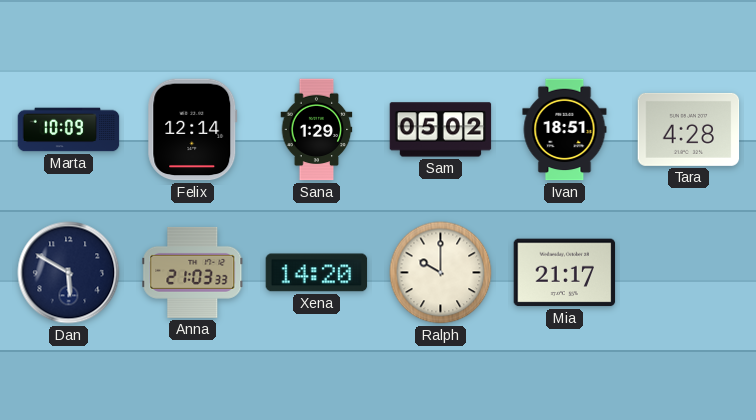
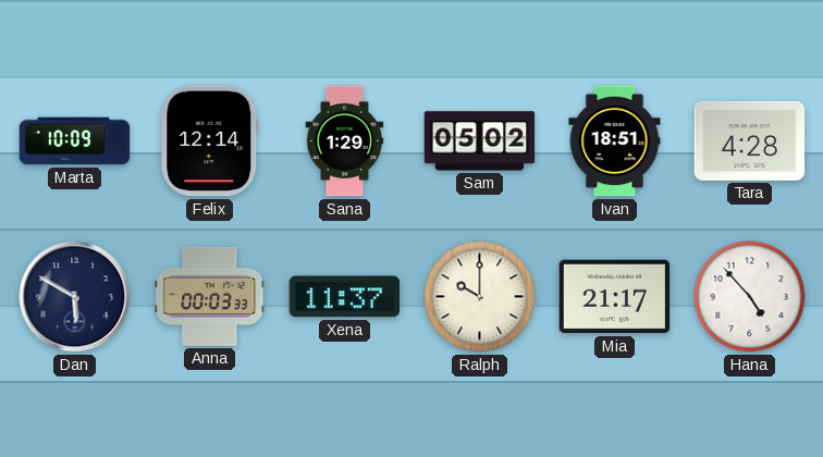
Anna: 21:03 -> 00:03 (210, 296)
Xena: 14:20 -> 11:37 (345, 297)
Hana: none -> 4:53 (750, 297)
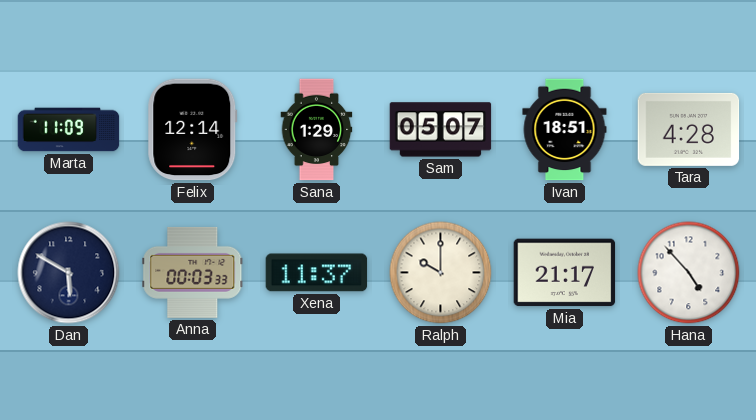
Marta: 10:09 -> 11:09 (69, 130)
Sam: 05:02 -> 05:07 (441, 130)
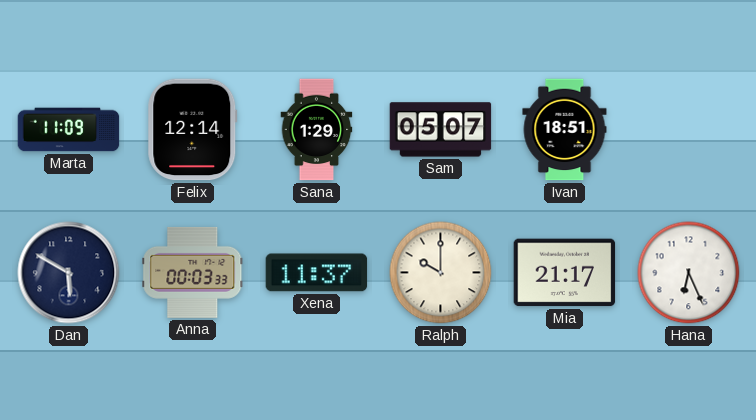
Tara: 4:28 -> none (689, 129)
Hana: 4:53 -> 6:26 (689, 273)
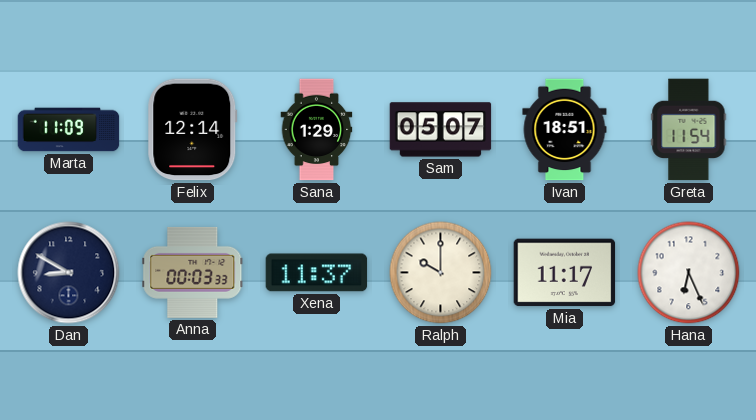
Greta: none -> 11:54 (689, 130)
Dan: 5:50 -> 8:50 (69, 273)
Mia: 21:17 -> 11:17 (565, 273)
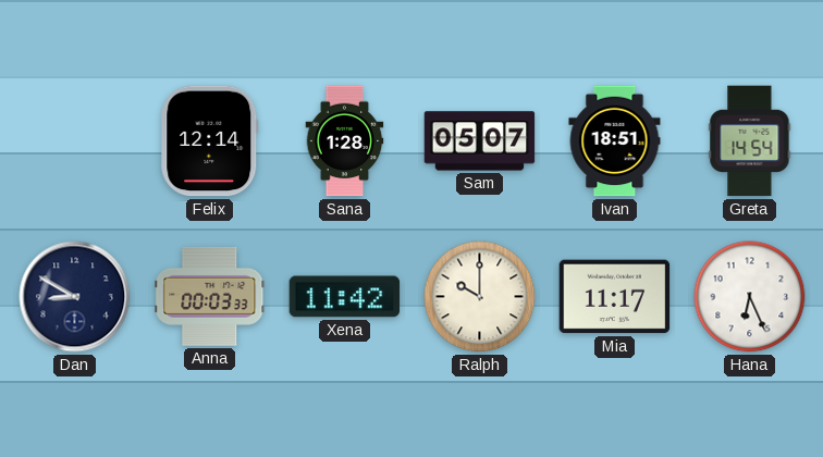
Marta: 11:09 -> none (69, 130)
Sana: 1:29 -> 1:28 (345, 141)
Greta: 11:54 -> 14:54 (750, 141)
Xena: 11:37 -> 11:42 (345, 297)
